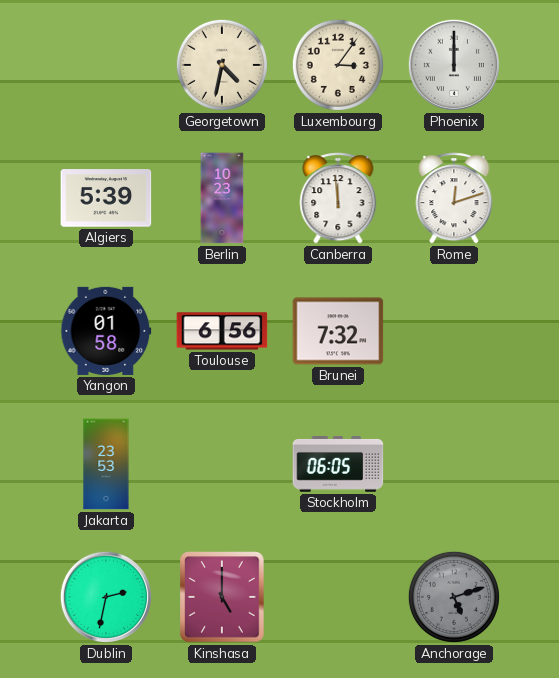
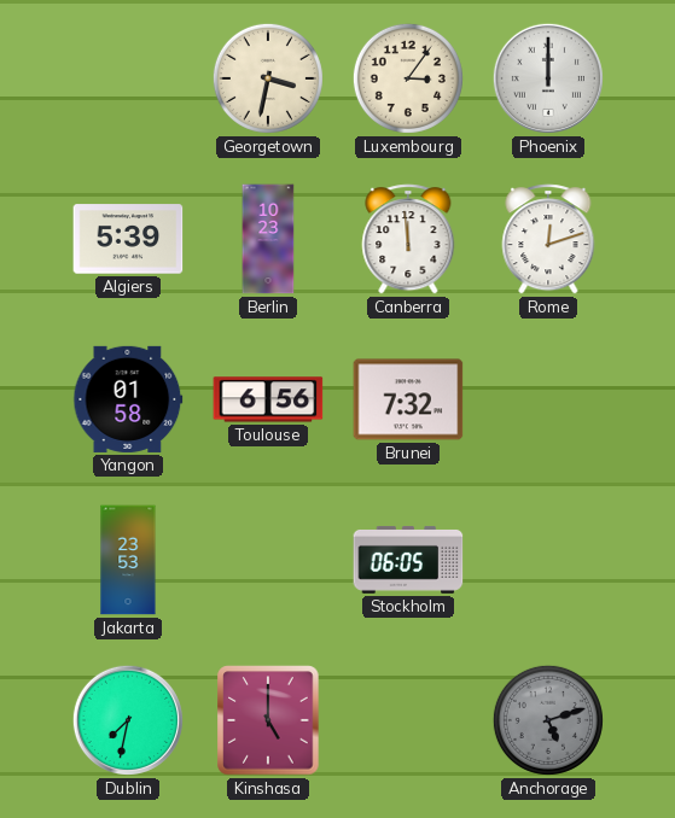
Georgetown: 4:32 -> 3:32 (268, 78)
Dublin: 2:32 -> 7:32 (128, 720)
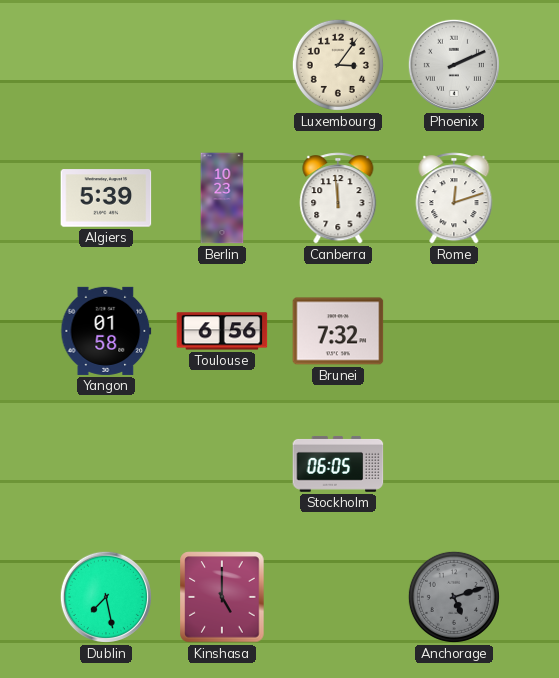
Georgetown: 3:32 -> none (268, 78)
Phoenix: 12:00 -> 2:11 (454, 65)
Jakarta: 23:53 -> none (128, 560)
Dublin: 7:32 -> 7:28 (106, 597)
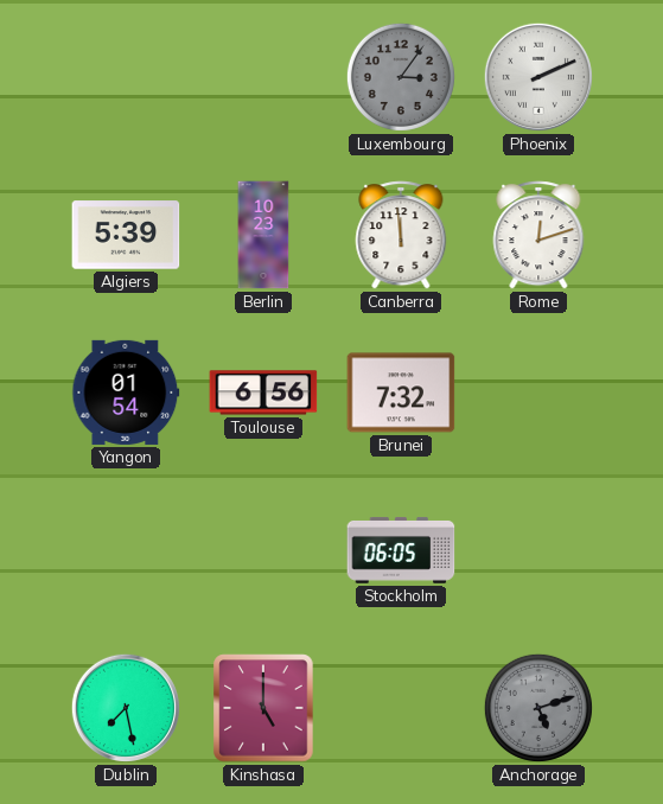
Luxembourg dial: cream -> grey (401, 77)
Yangon: 01:58 -> 01:54 (126, 393)
